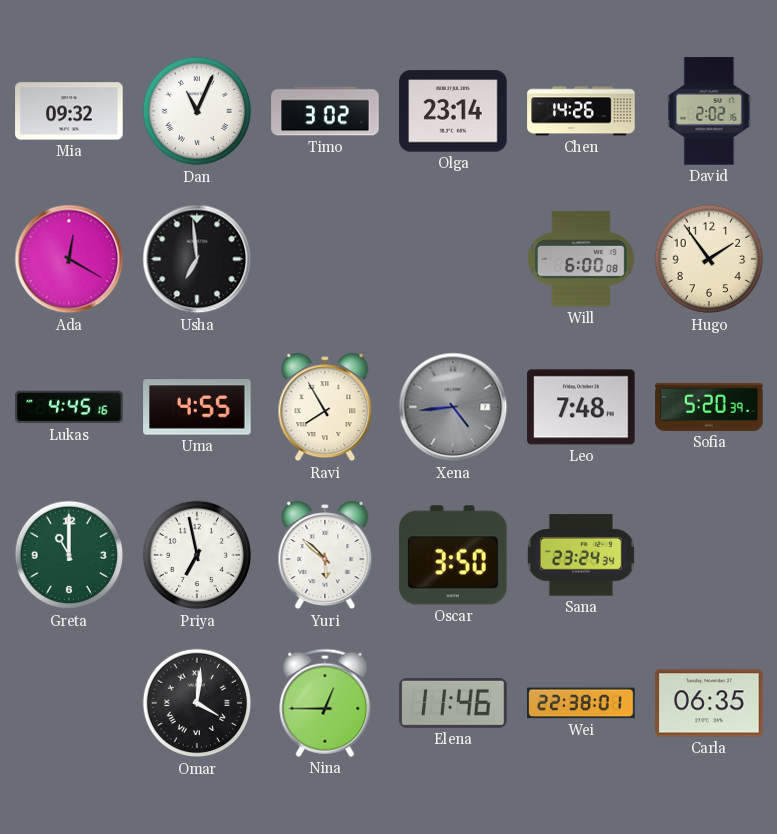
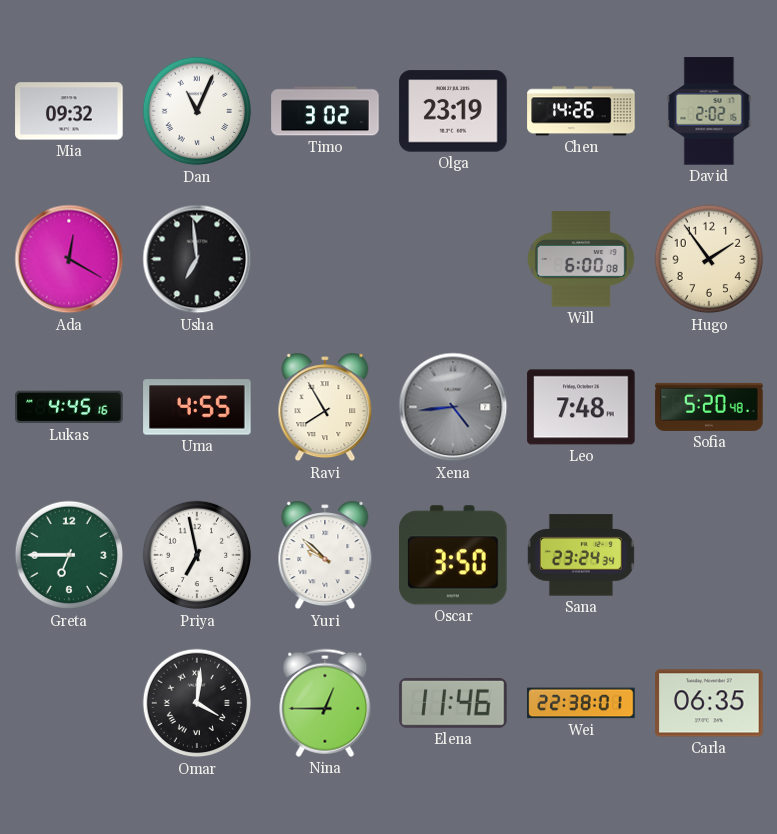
Olga: 23:14 -> 23:19 (453, 111)
Sofia: 5:20:39 -> 5:20:48 (709, 407)
Greta: 11:00 -> 6:45 (69, 555)
Yuri: 5:52 -> 9:52 (325, 555)
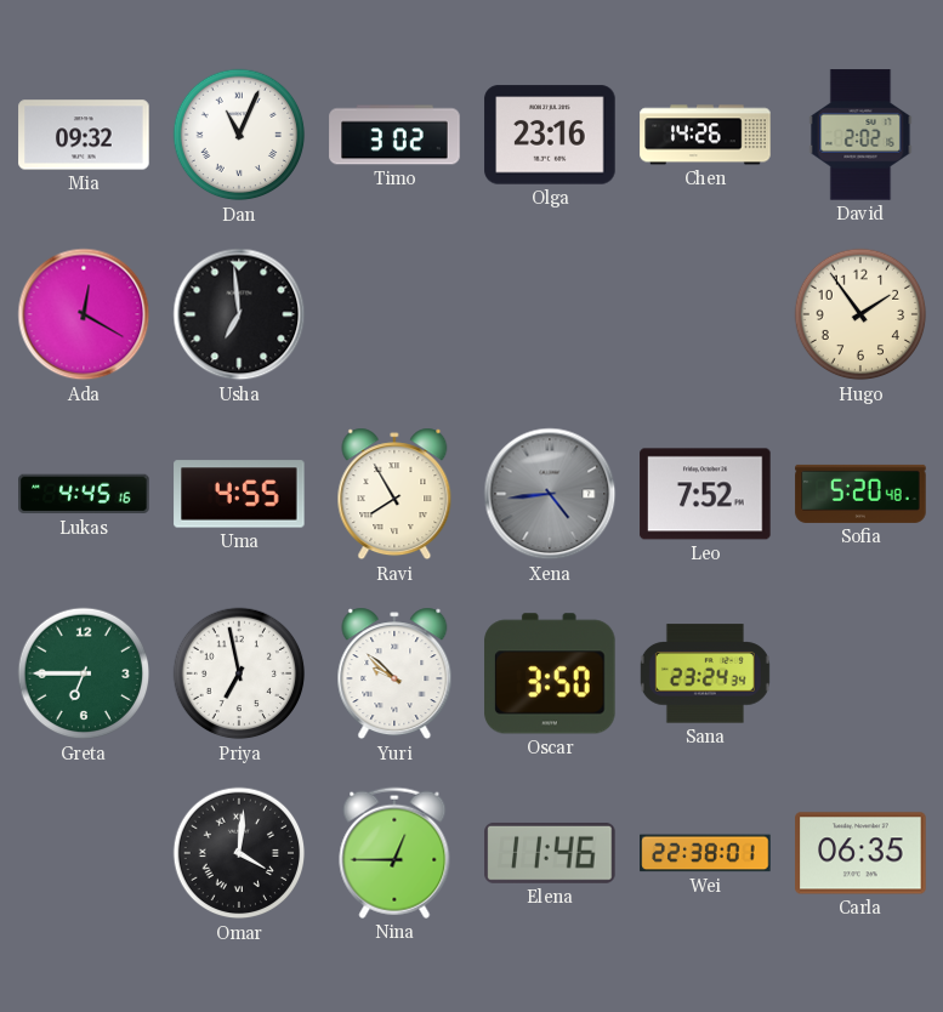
Olga: 23:19 -> 23:16 (550, 135)
Will: 6:00 -> none (581, 259)
Leo: 7:48 -> 7:52 (705, 494)
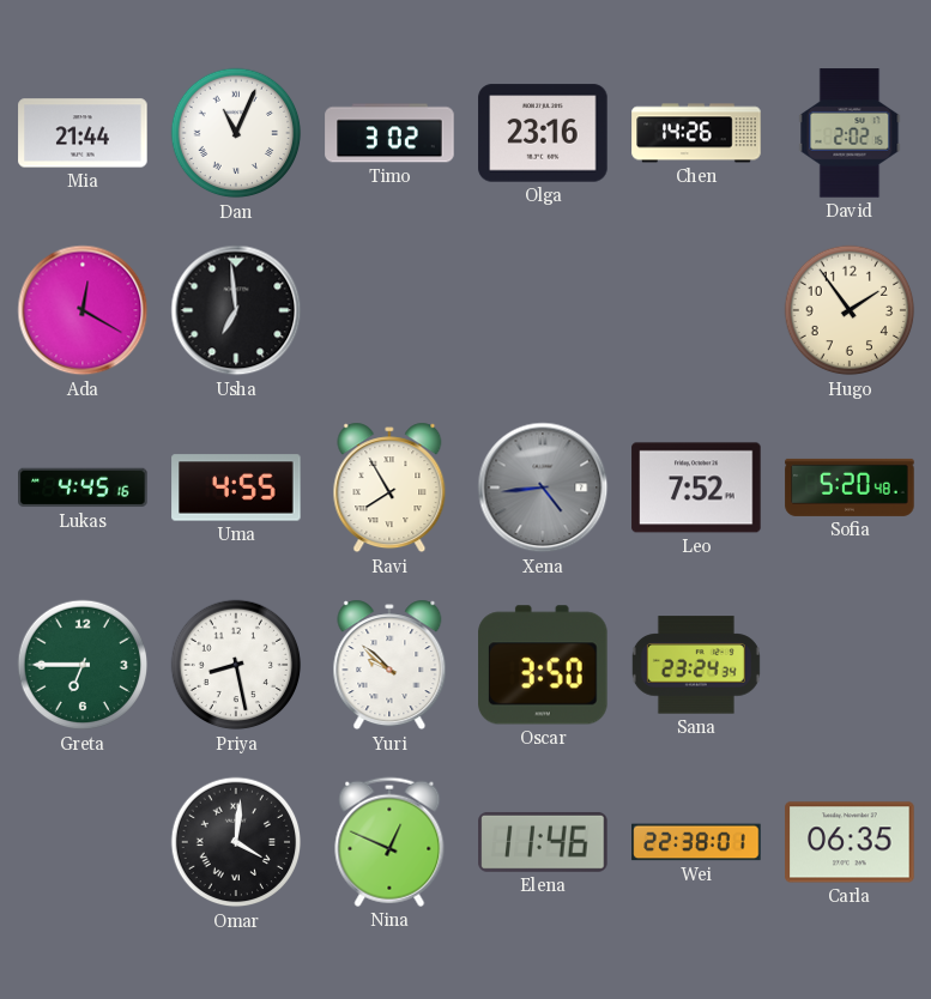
Mia: 09:32 -> 21:44 (83, 133)
Priya: 6:58 -> 8:28 (236, 665)
Nina: 12:45 -> 12:49 (389, 842)
